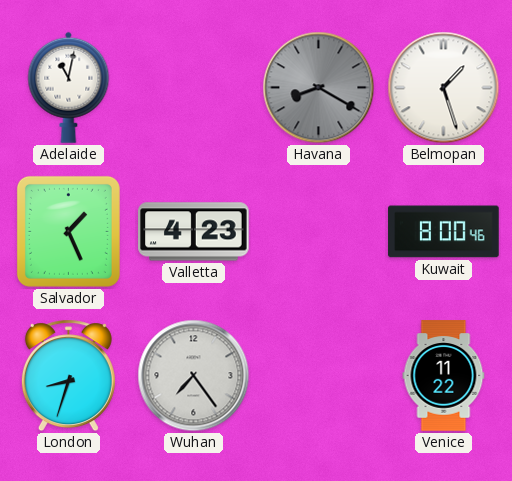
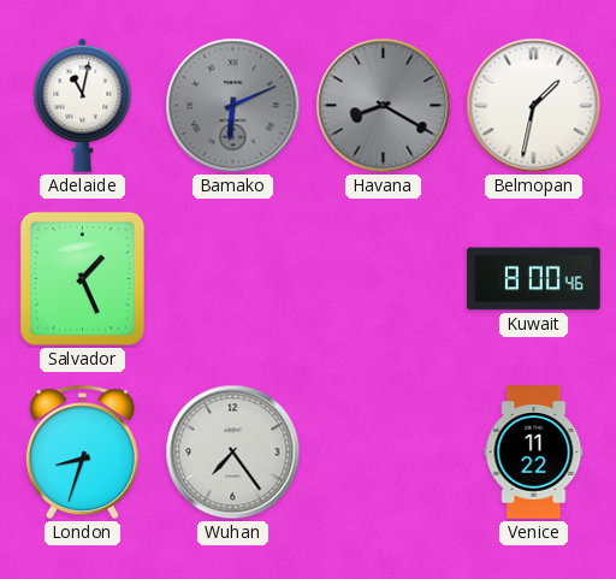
Bamako: none -> 6:11 (233, 106)
Belmopan: 1:27 -> 1:32 (534, 106)
Valletta: 4:23 -> none (194, 232)
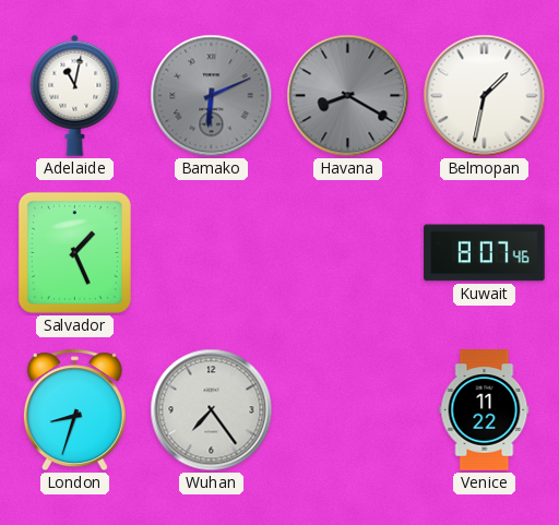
Kuwait: 8:00 -> 8:07 (485, 253)
